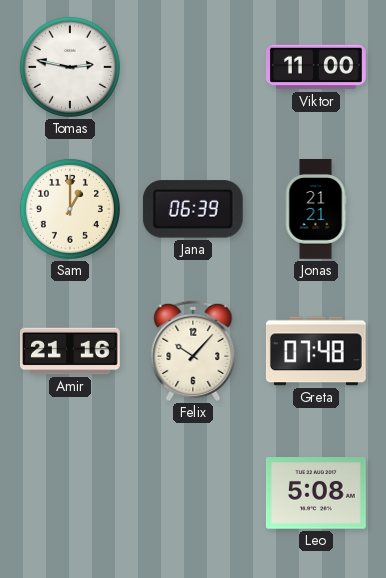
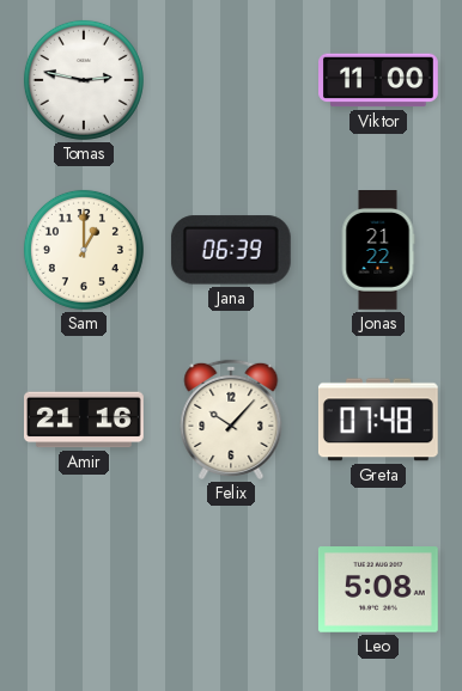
Jonas: 21:21 -> 21:22 (378, 251)
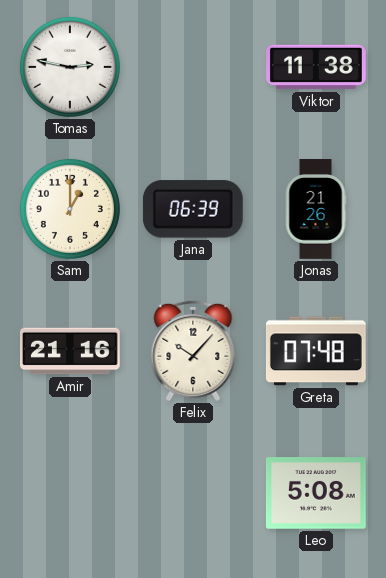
Viktor: 11:00 -> 11:38 (317, 67)
Jonas: 21:22 -> 21:26 (316, 210)
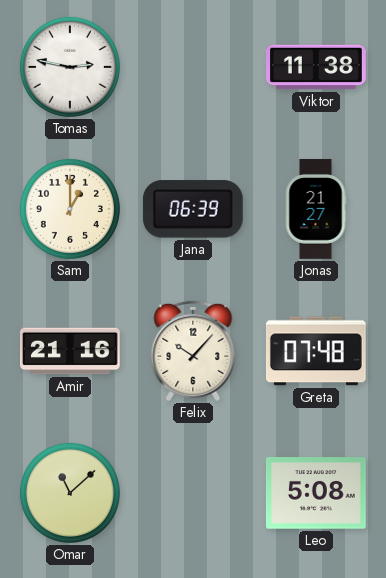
Jonas: 21:26 -> 21:27 (316, 210)
Omar: none -> 11:08 (70, 493)
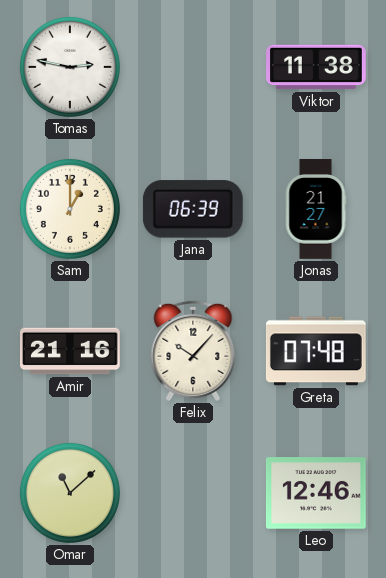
Leo: 5:08 -> 12:46 (316, 493)
